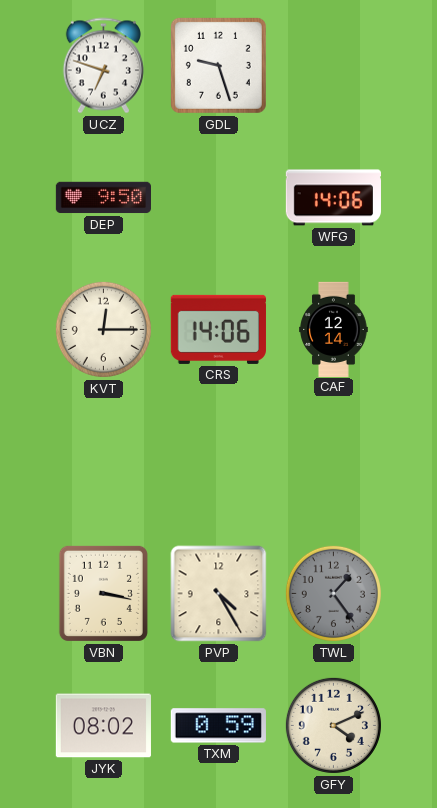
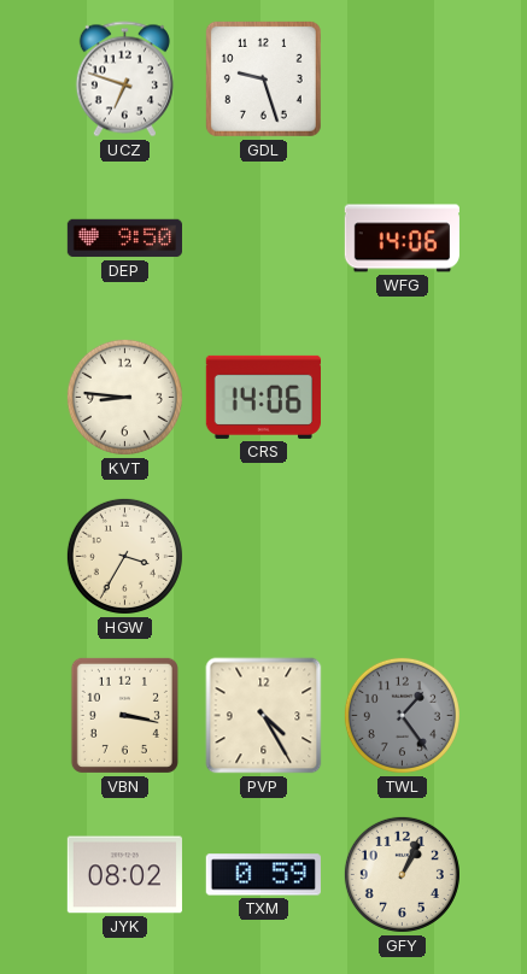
KVT: 12:15 -> 8:46 (124, 397)
CAF: 12:14 -> none (334, 329)
HGW: none -> 3:35 (124, 556)
GFY: 4:11 -> 1:04 (402, 874)
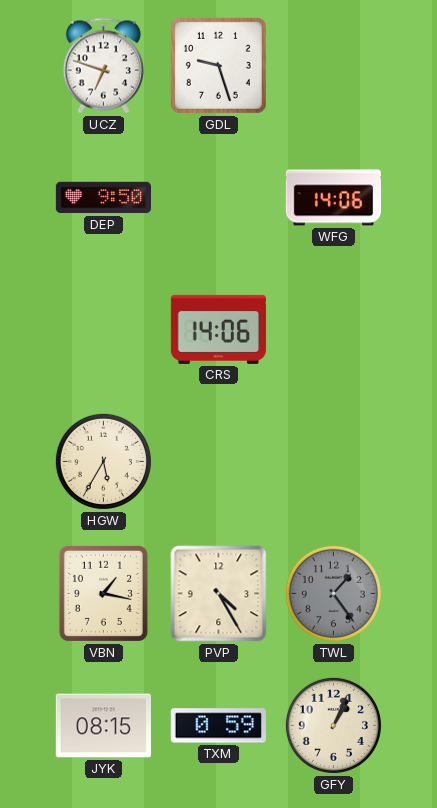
KVT: 8:46 -> none (124, 397)
HGW: 3:35 -> 5:35 (103, 461)
VBN: 3:17 -> 1:17 (103, 593)
JYK: 08:02 -> 08:15 (103, 726)
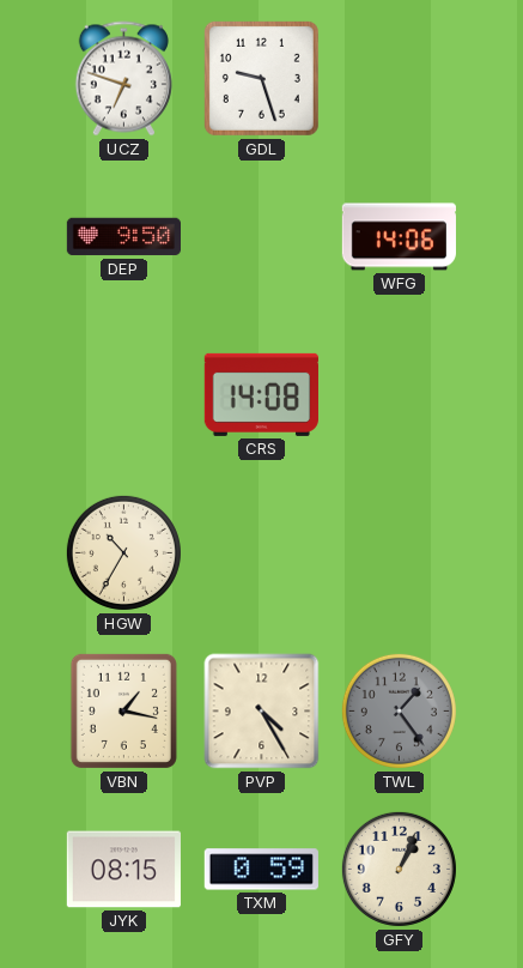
CRS: 14:06 -> 14:08 (261, 394)
HGW: 5:35 -> 10:35 (123, 552)
